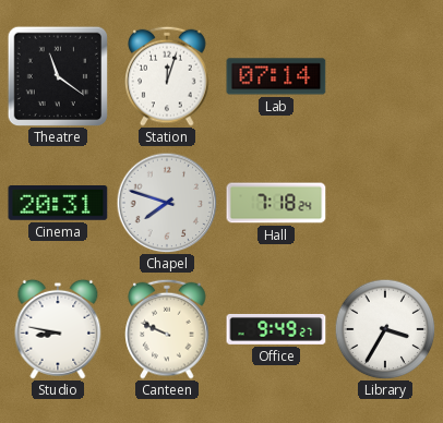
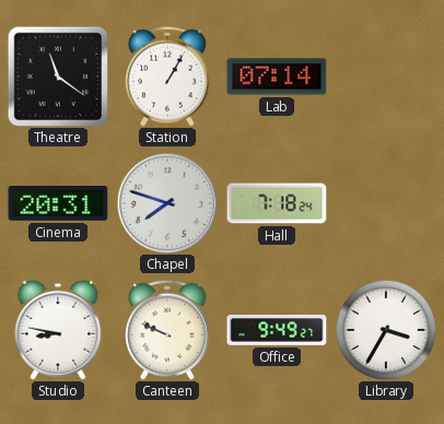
Station: 12:03 -> 1:05 (167, 76)
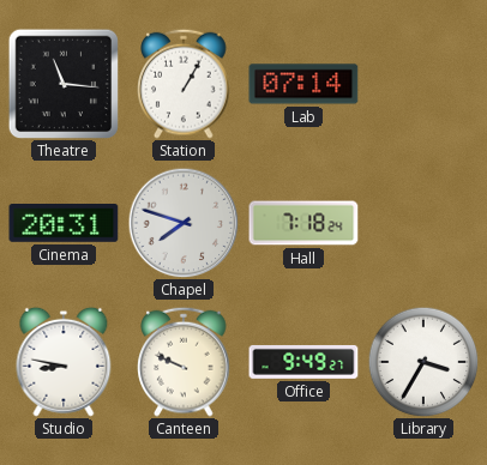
Theatre: 11:21 -> 11:16 (62, 83)
